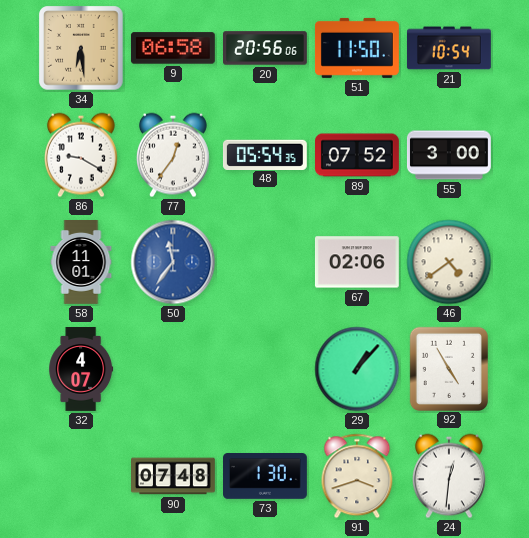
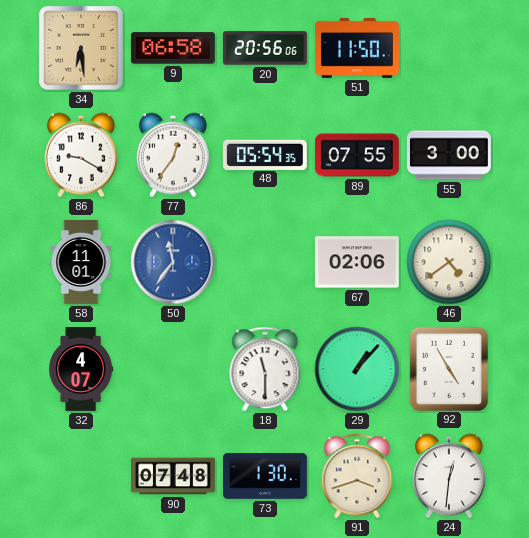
21: 10:54 -> none (449, 48)
89: 07:52 -> 07:55 (358, 155)
18: none -> 11:30 (265, 369)
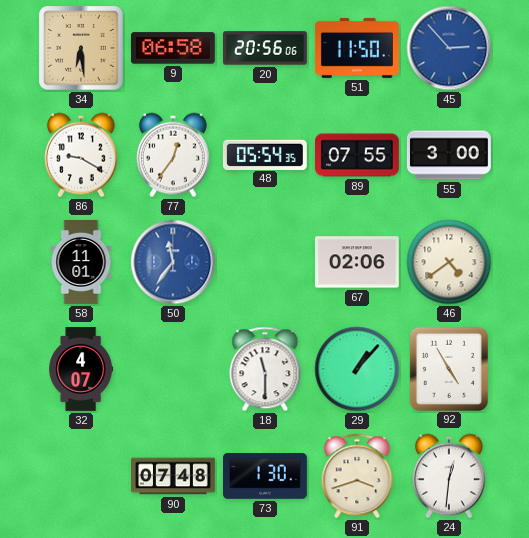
45: none -> 2:53 (449, 48)
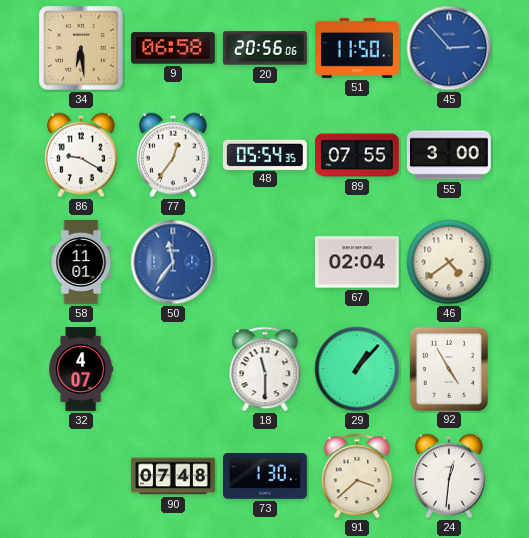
67: 02:06 -> 02:04 (357, 262)
91: 3:42 -> 3:38 (357, 476)
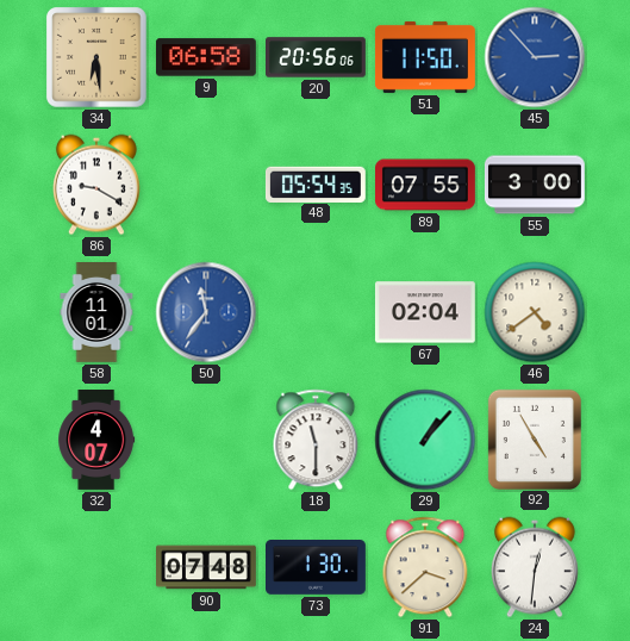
77: 12:36 -> none (173, 155)
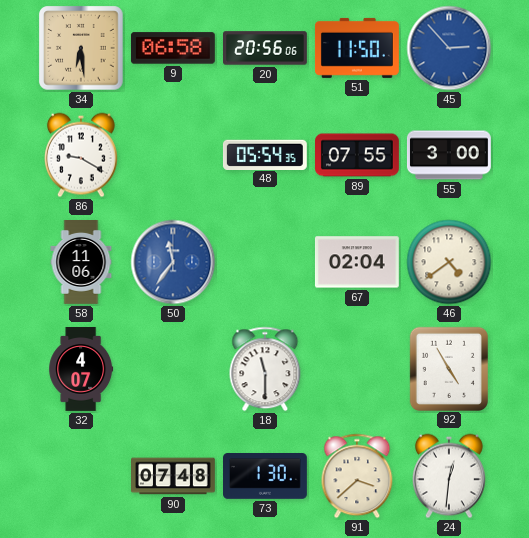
58: 11:01 -> 11:06 (81, 263)
29: 1:07 -> none (425, 440)
